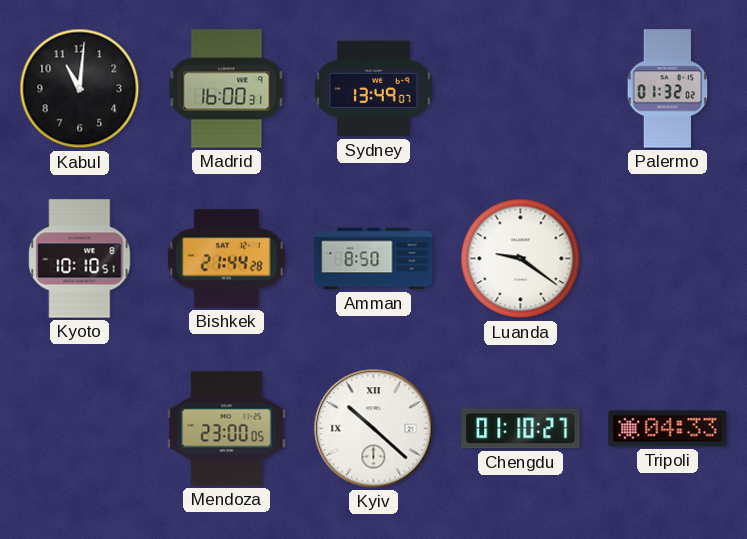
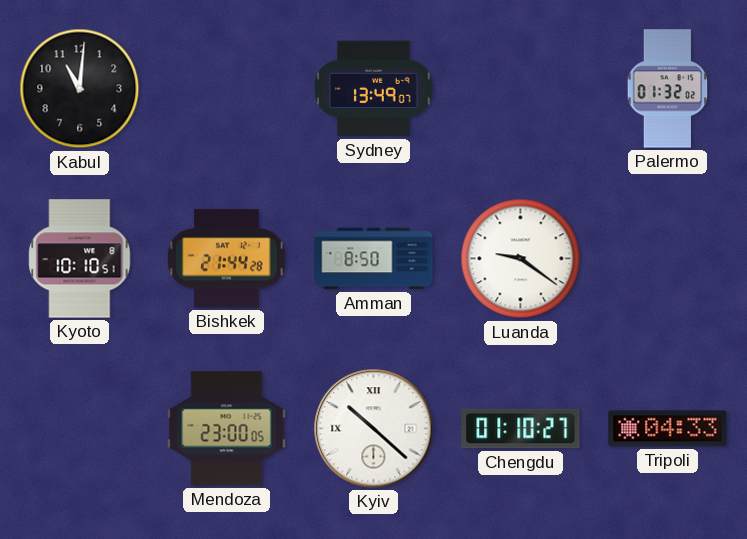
Madrid: 16:00 -> none (227, 89)
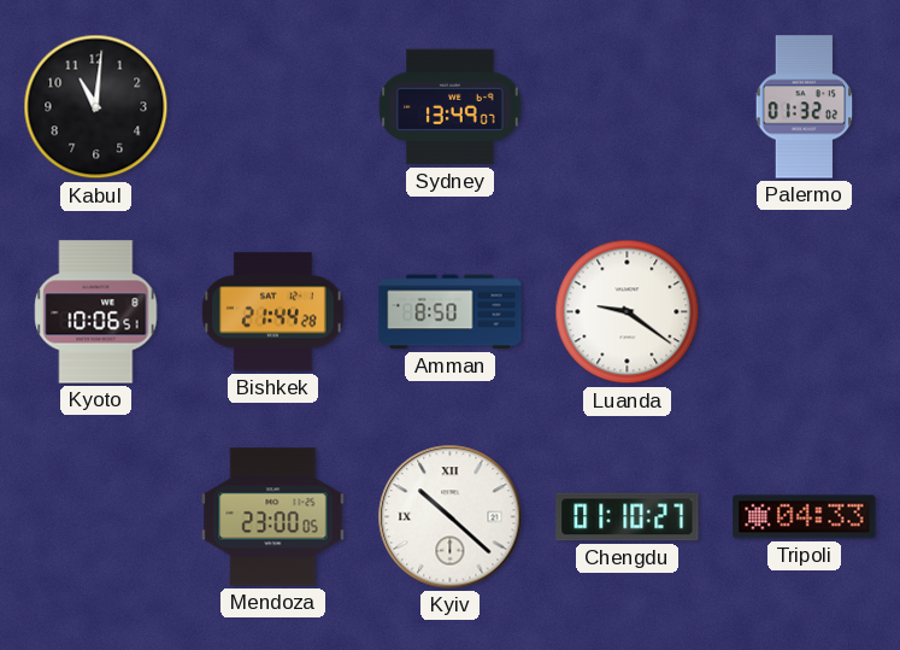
Kyoto: 10:10 -> 10:06 (96, 312)
